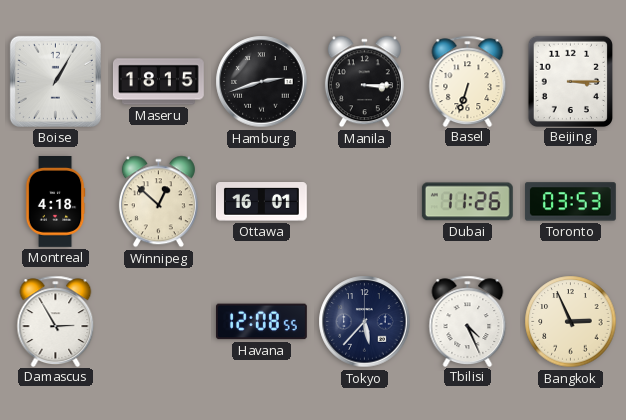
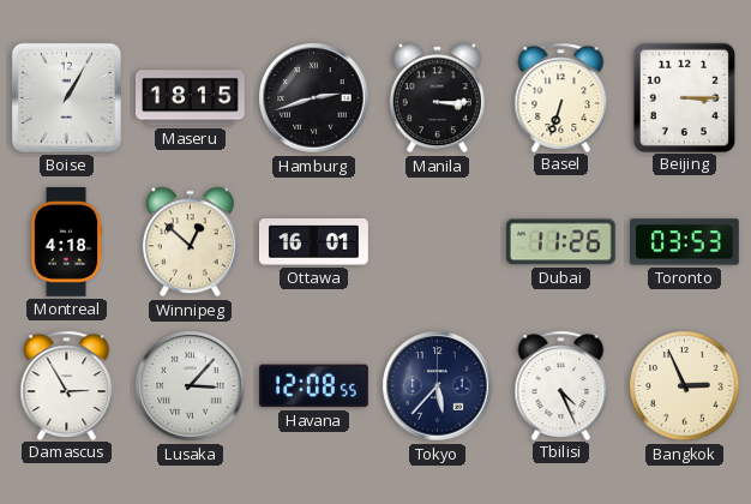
Lusaka: none -> 3:07 (191, 386)
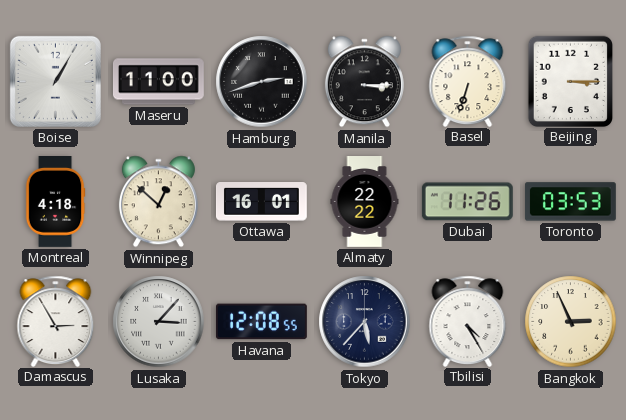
Maseru: 18:15 -> 11:00 (158, 82)
Almaty: none -> 22:22 (365, 202)
Tbilisi: 4:26 -> 4:25 (468, 321)
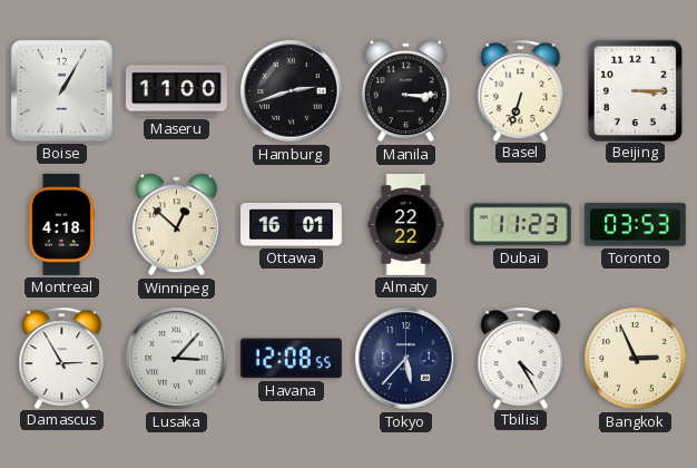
Dubai: 11:26 -> 11:23 (520, 225)
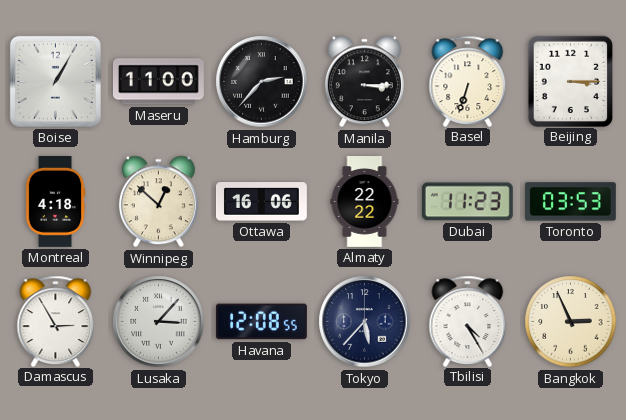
Hamburg: 2:42 -> 2:37 (262, 82)
Ottawa: 16:01 -> 16:06 (261, 202)
